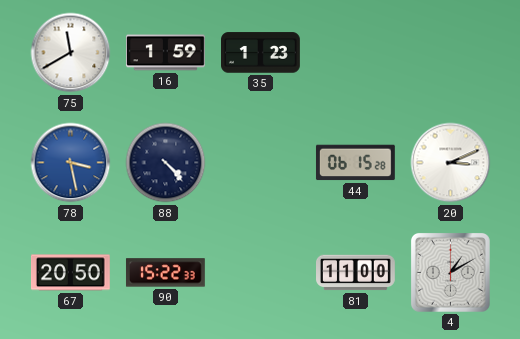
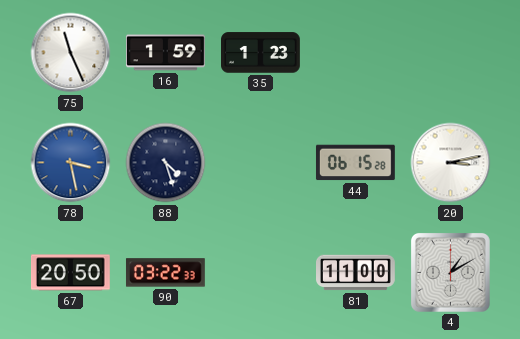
75: 11:40 -> 11:26 (71, 53)
88: 4:23 -> 4:27 (166, 163)
20: 3:11 -> 3:13 (451, 163)
90: 15:22 -> 03:22 (165, 273)
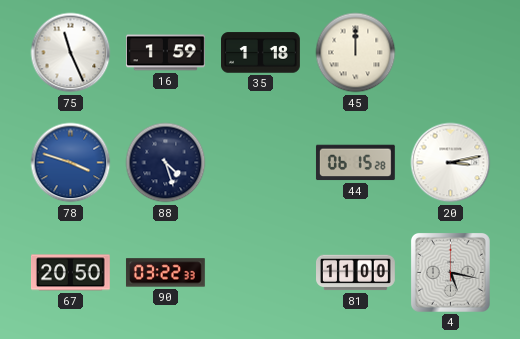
35: 1:23 -> 1:18 (261, 53)
45: none -> 12:00 (356, 53)
78: 3:28 -> 3:48 (71, 163)
4: 1:10 -> 5:17 (450, 272)
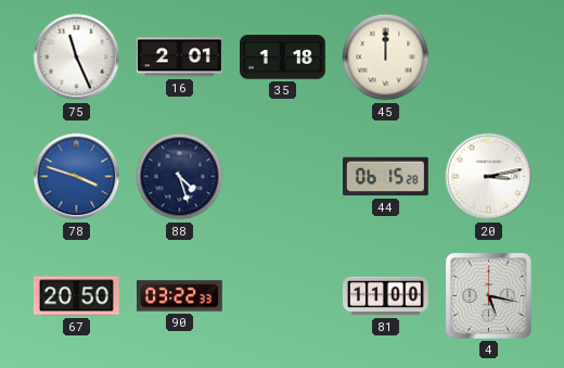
16: 1:59 -> 2:01 (180, 58)
